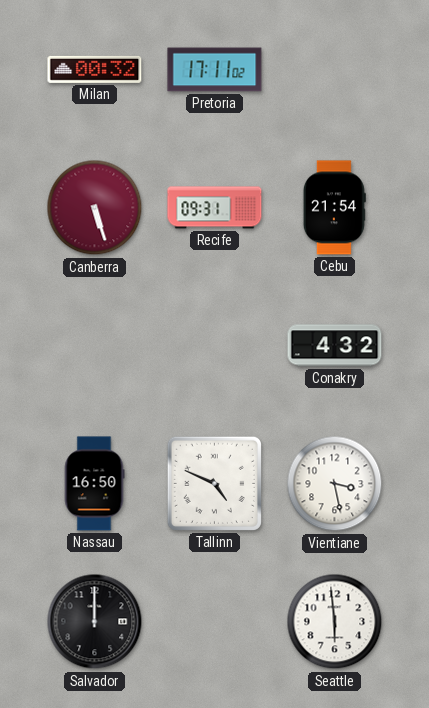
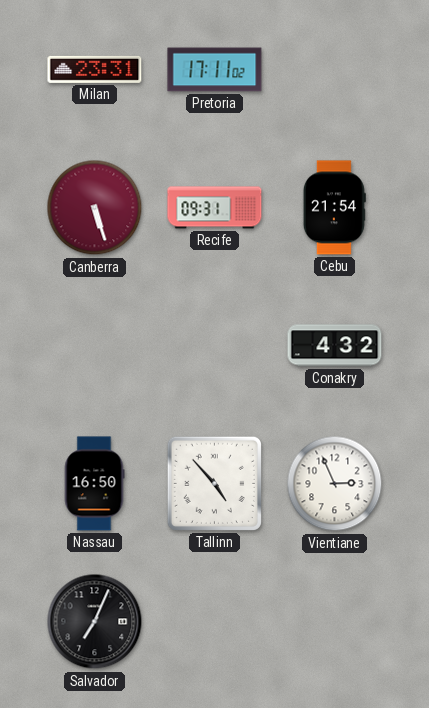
Milan: 00:32 -> 23:31 (95, 69)
Tallinn: 4:49 -> 4:53 (214, 483)
Vientiane: 3:28 -> 2:56 (335, 484)
Salvador: 12:00 -> 7:04 (95, 622)
Seattle: 5:59 -> none (335, 622)
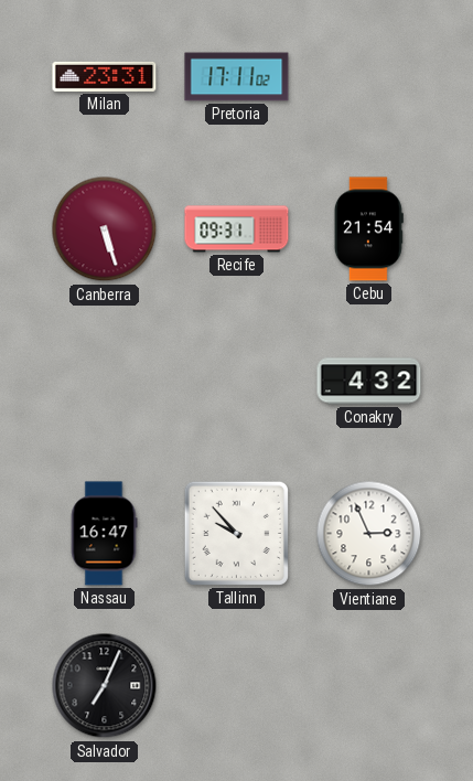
Nassau: 16:50 -> 16:47 (104, 534)
Tallinn: 4:53 -> 9:53 (236, 533)
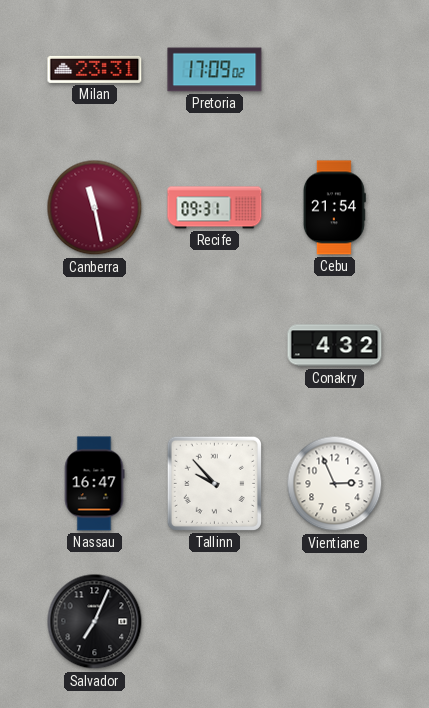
Pretoria: 17:11 -> 17:09 (215, 70)
Canberra: 5:27 -> 11:28 (95, 208)
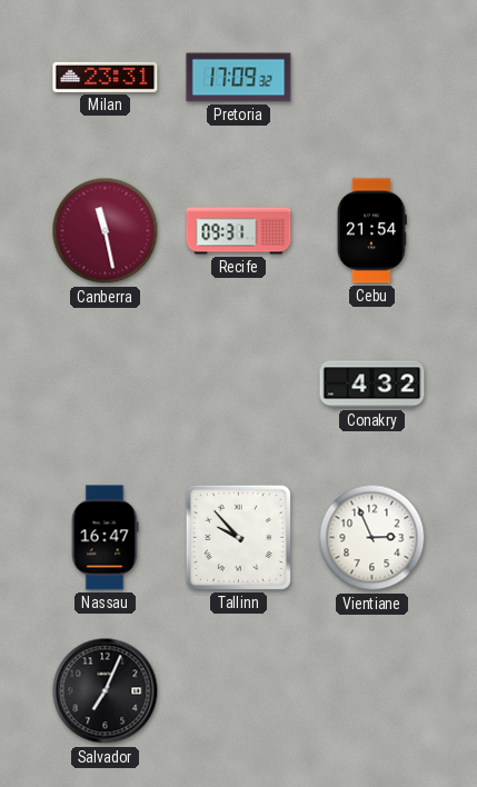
Pretoria: 17:09:02 -> 17:09:32 (239, 78)
